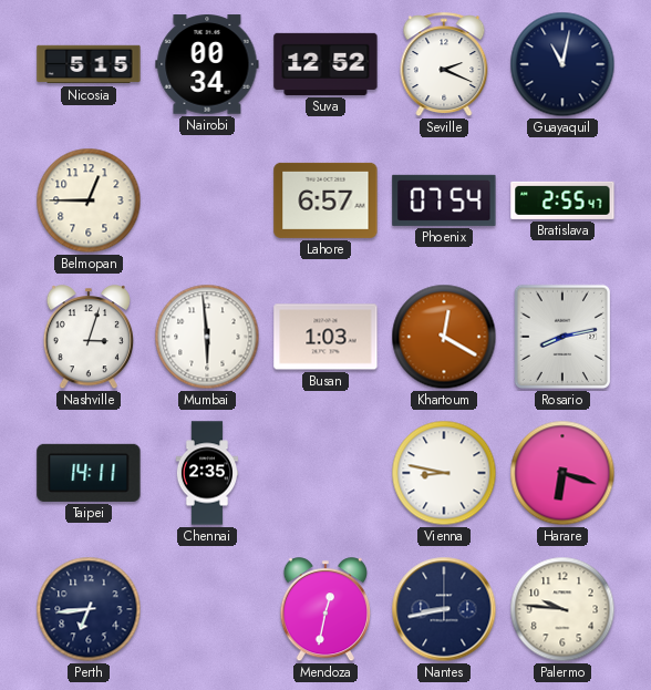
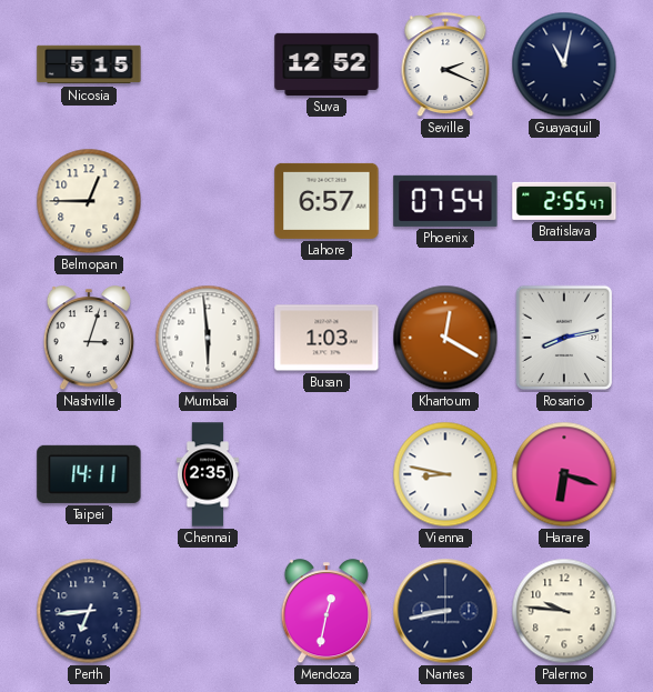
Nairobi: 00:34 -> none (207, 64)
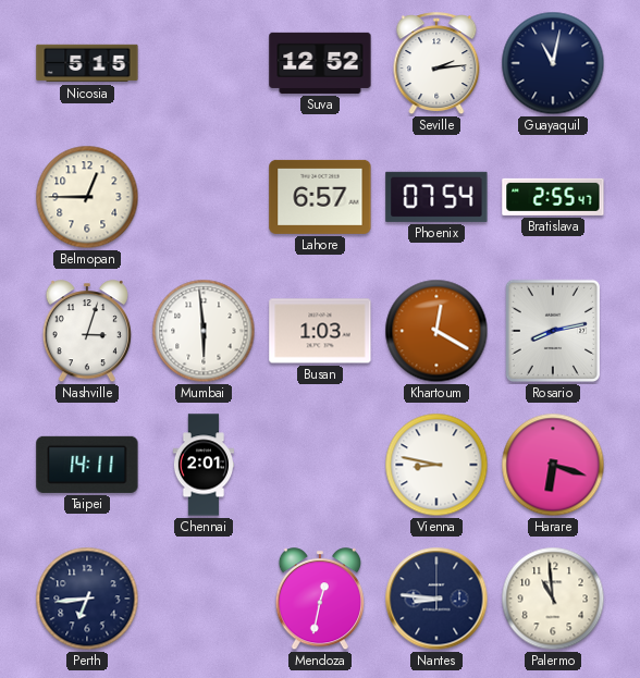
Seville: 2:19 -> 2:14 (436, 64)
Chennai: 2:35 -> 2:01 (202, 465)
Nantes: 8:43 -> 8:46 (436, 599)
Palermo: 9:46 -> 10:59 (553, 599)
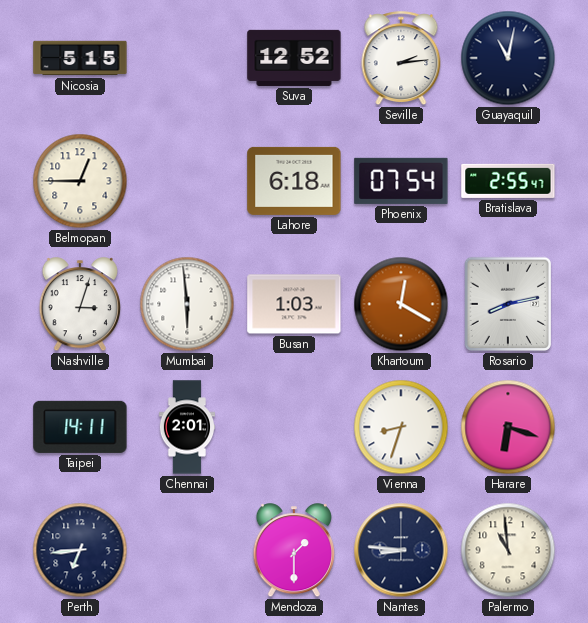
Lahore: 6:57 -> 6:18 (294, 181)
Vienna: 8:47 -> 8:33 (401, 427)
Mendoza: 12:32 -> 1:30 (294, 551)
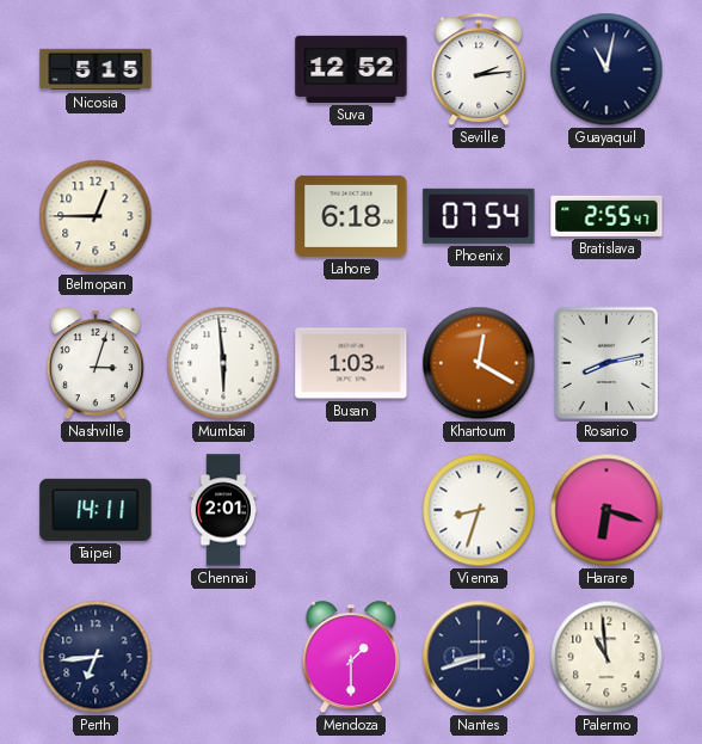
Nantes: 8:46 -> 8:42 (479, 657)
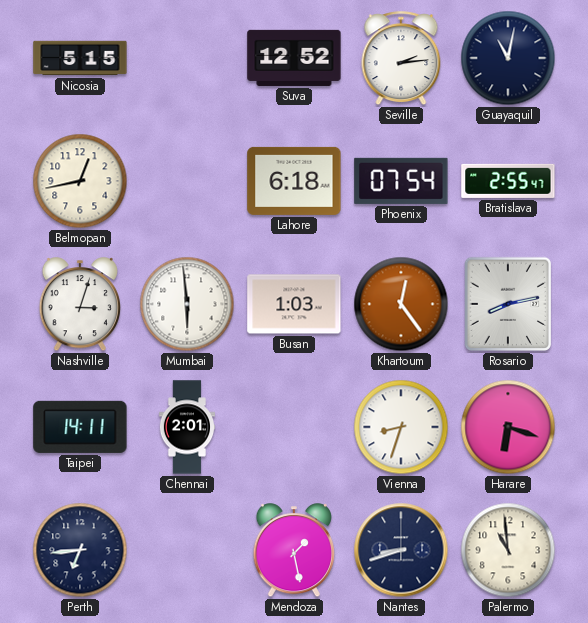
Belmopan: 12:45 -> 12:43 (80, 181)
Khartoum: 12:20 -> 12:24 (401, 304)
Mendoza: 1:30 -> 1:28 (294, 551)
